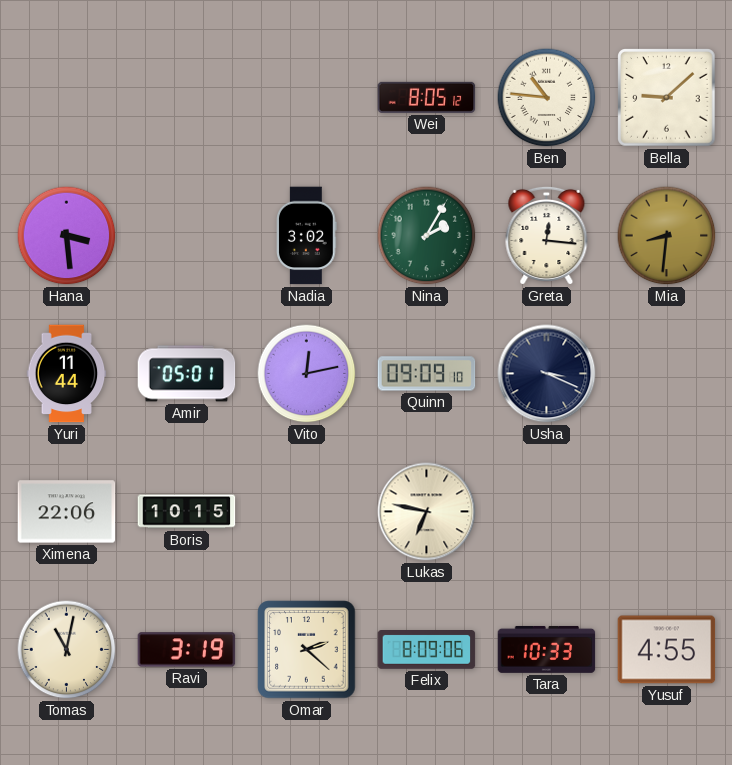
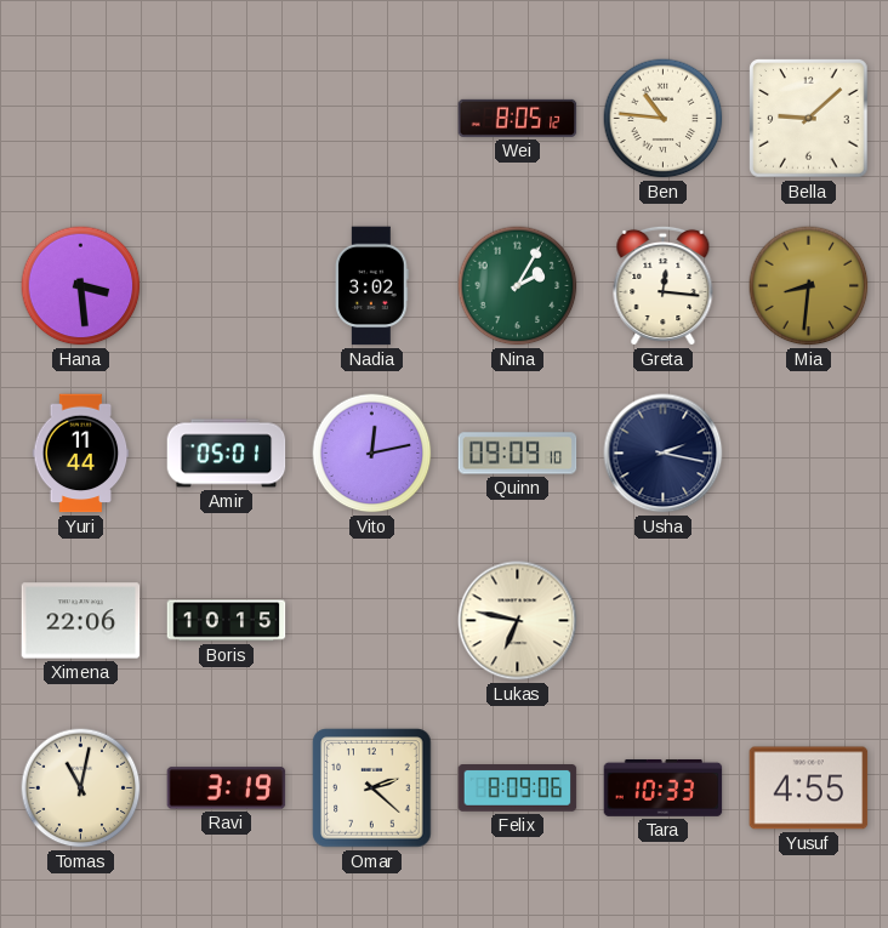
Usha: 3:19 -> 2:17 (664, 454)
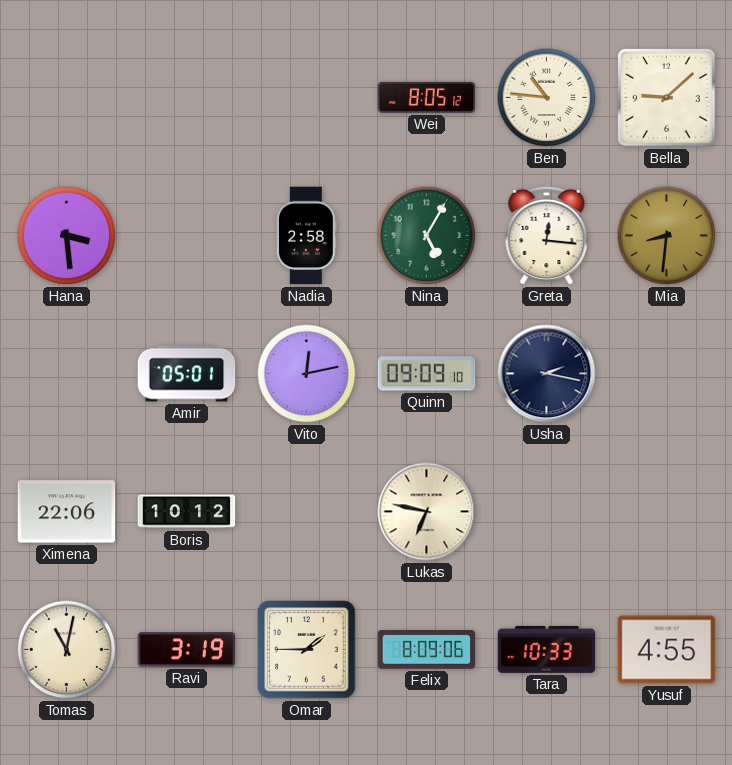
Nadia: 3:02 -> 2:58 (307, 236)
Nina: 2:05 -> 5:05 (427, 236)
Yuri: 11:44 -> none (81, 454)
Boris: 10:15 -> 10:12 (187, 512)
Omar: 2:22 -> 1:45 (307, 650)
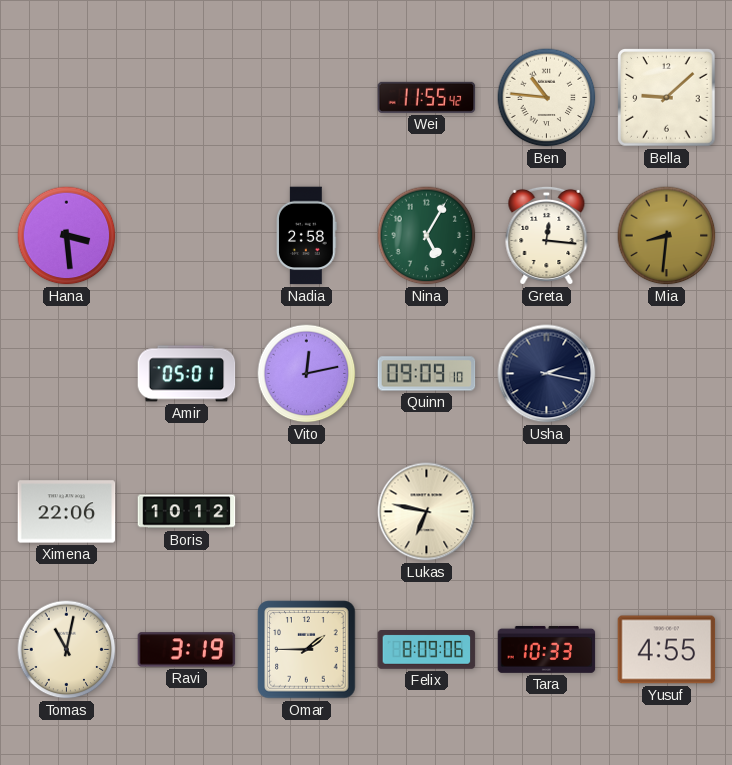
Wei: 8:05 -> 11:55 (427, 97)
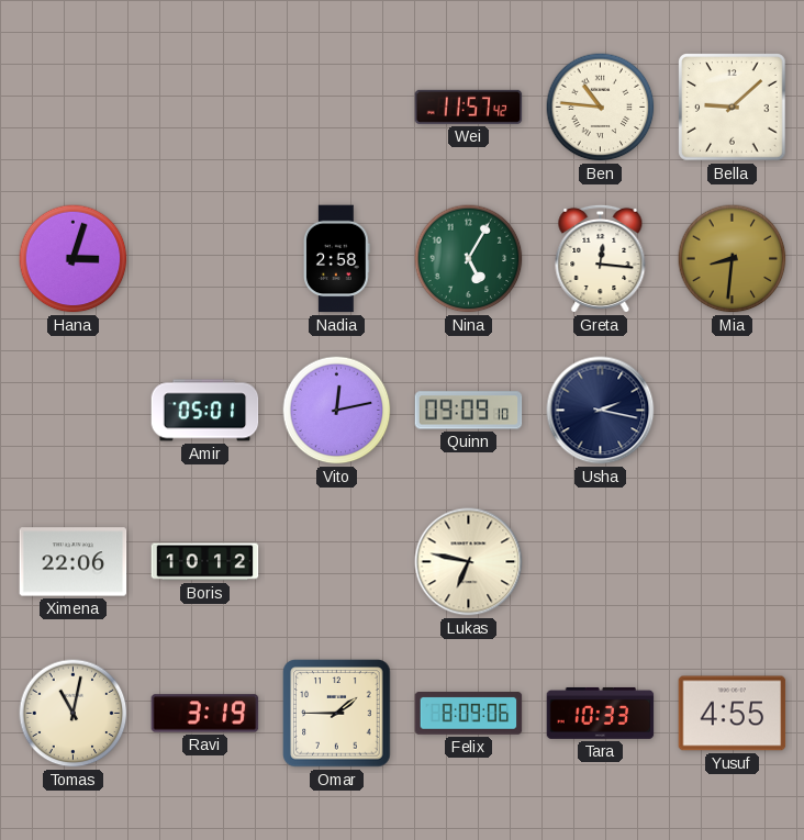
Wei: 11:55 -> 11:57 (469, 107)
Hana: 3:29 -> 3:03 (74, 259)
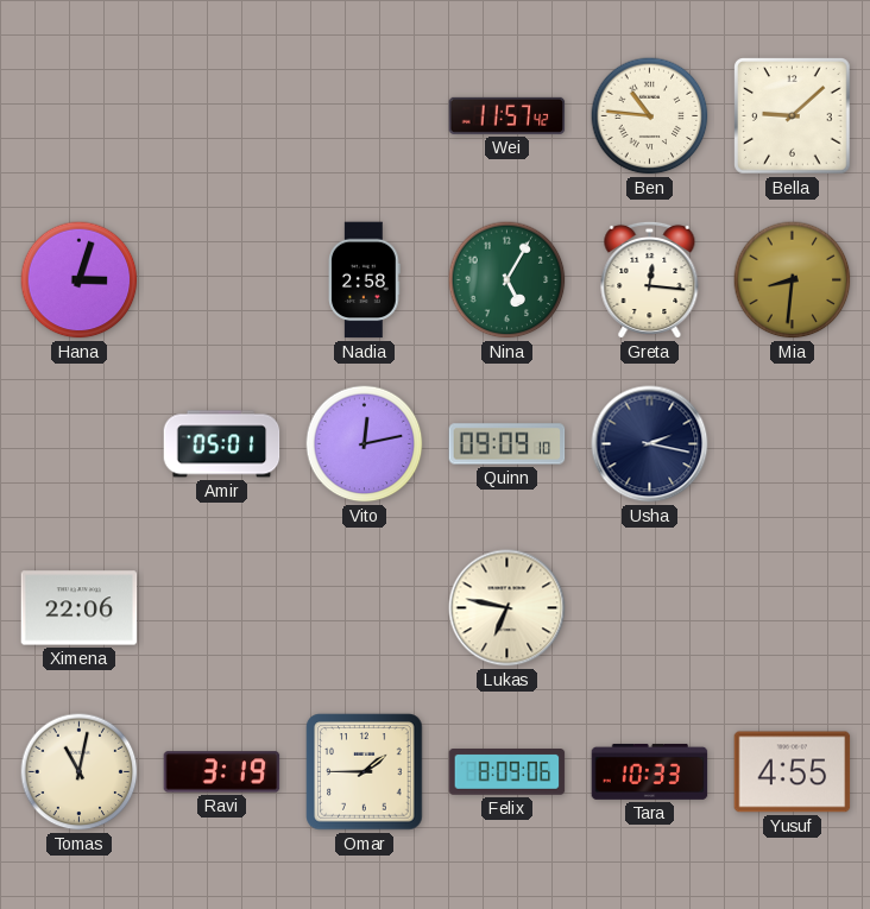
Boris: 10:12 -> none (205, 562)
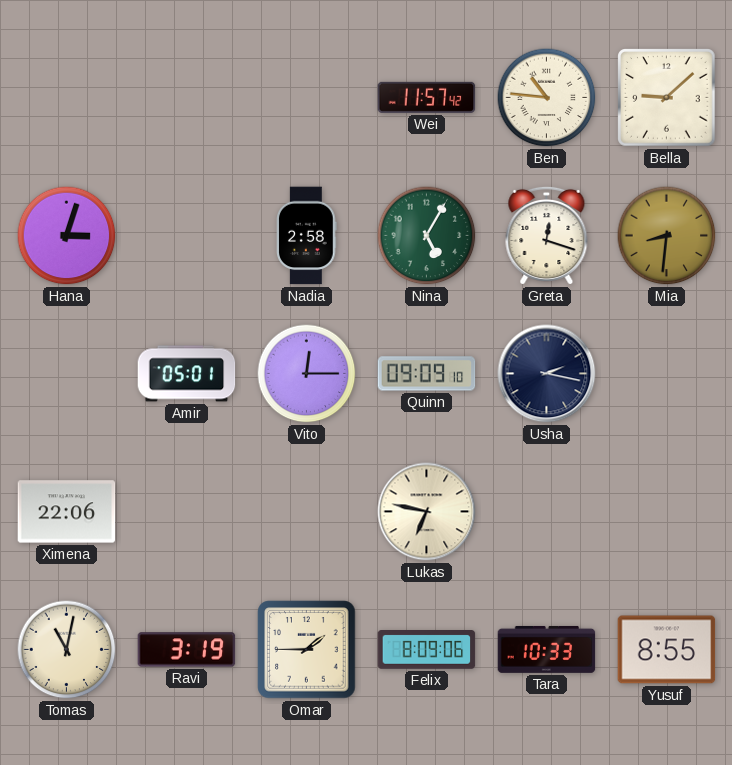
Greta: 12:16 -> 12:18 (547, 235)
Vito: 12:13 -> 12:15 (307, 374)
Yusuf: 4:55 -> 8:55 (667, 650)
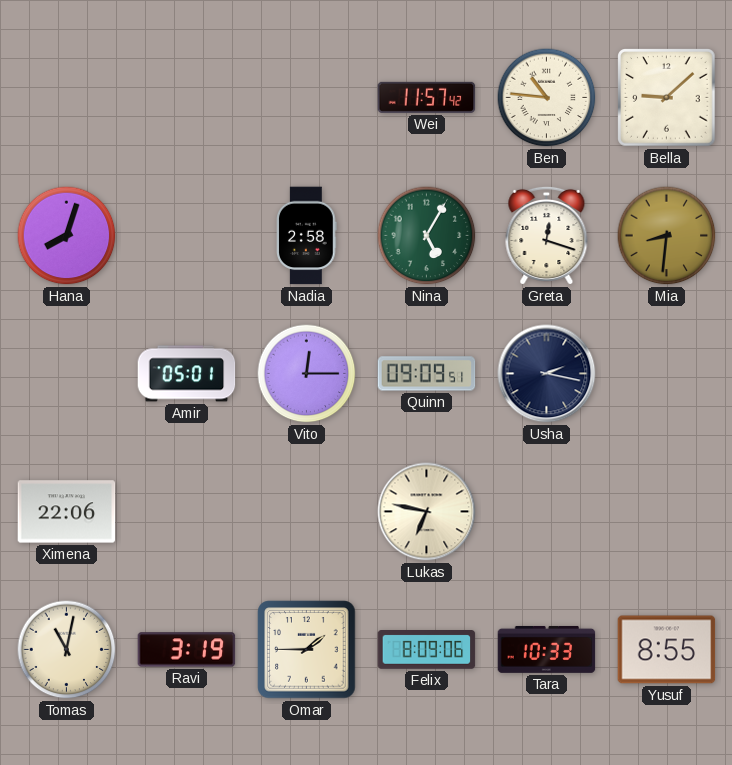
Hana: 3:03 -> 8:03 (67, 236)
Quinn: 09:09:10 -> 09:09:51 (427, 374)
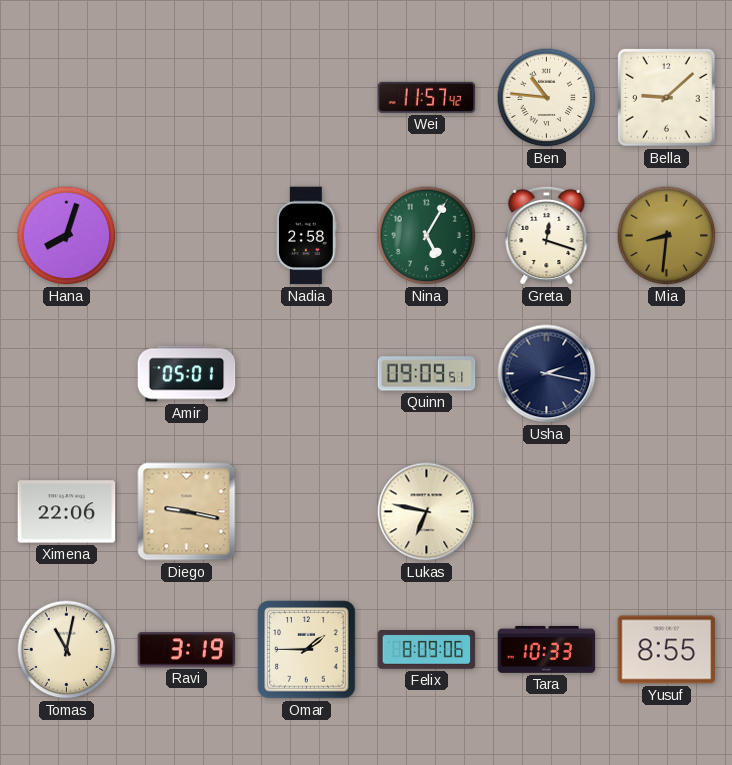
Vito: 12:15 -> none (307, 374)
Diego: none -> 9:17 (187, 512)
